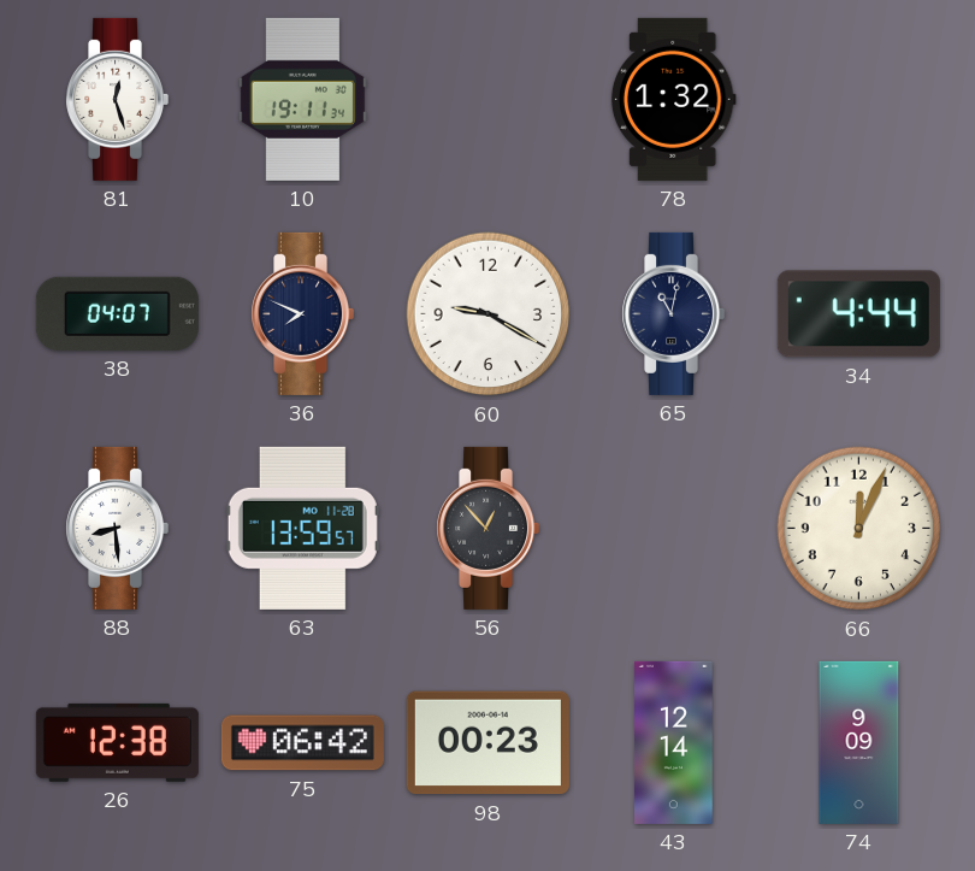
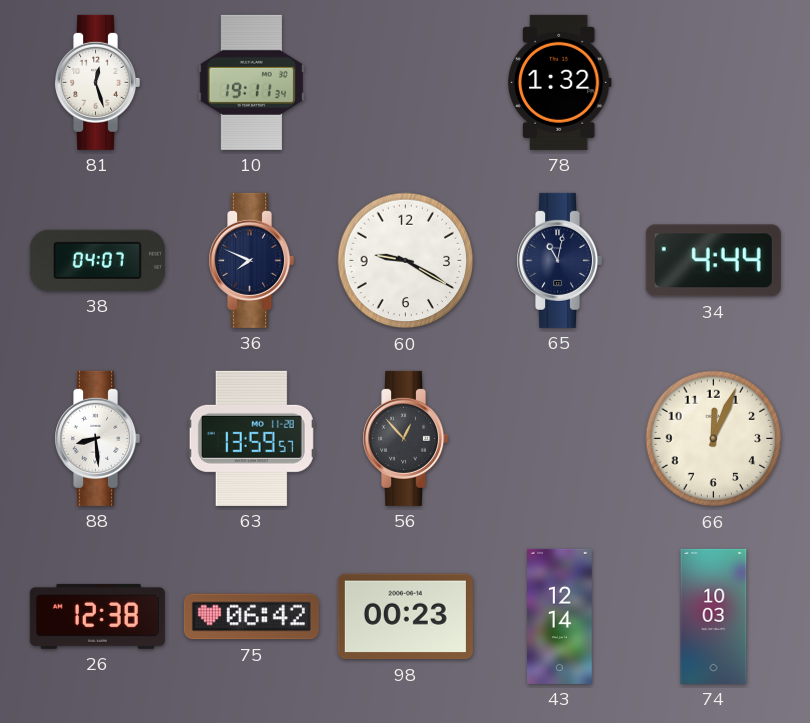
74: 9:09 -> 10:03 (714, 616)
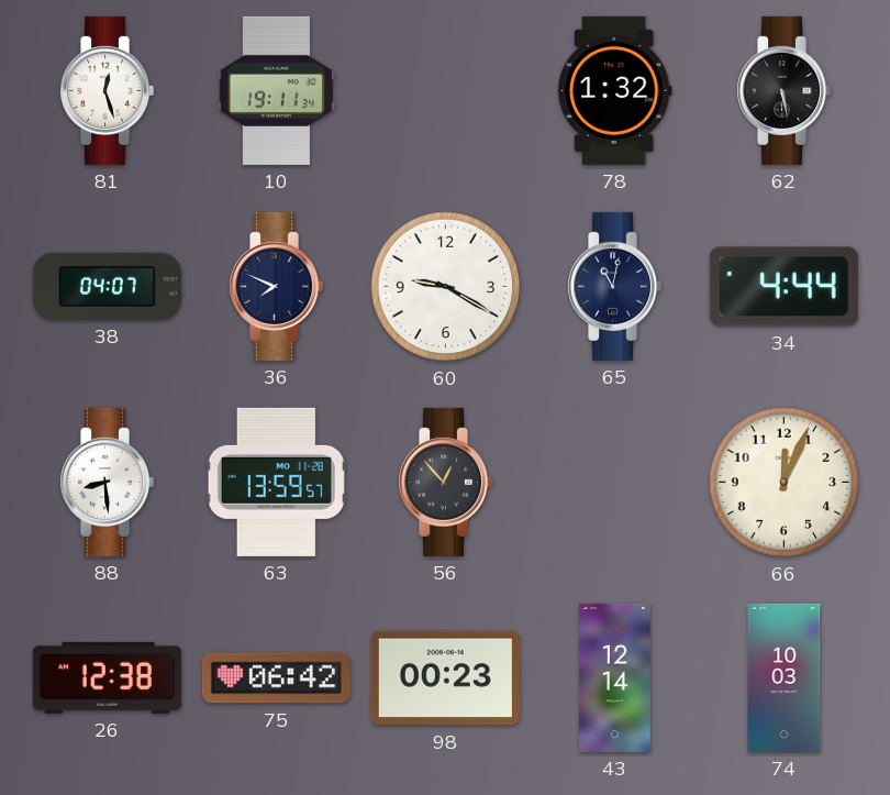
62: none -> 5:28 (785, 90)
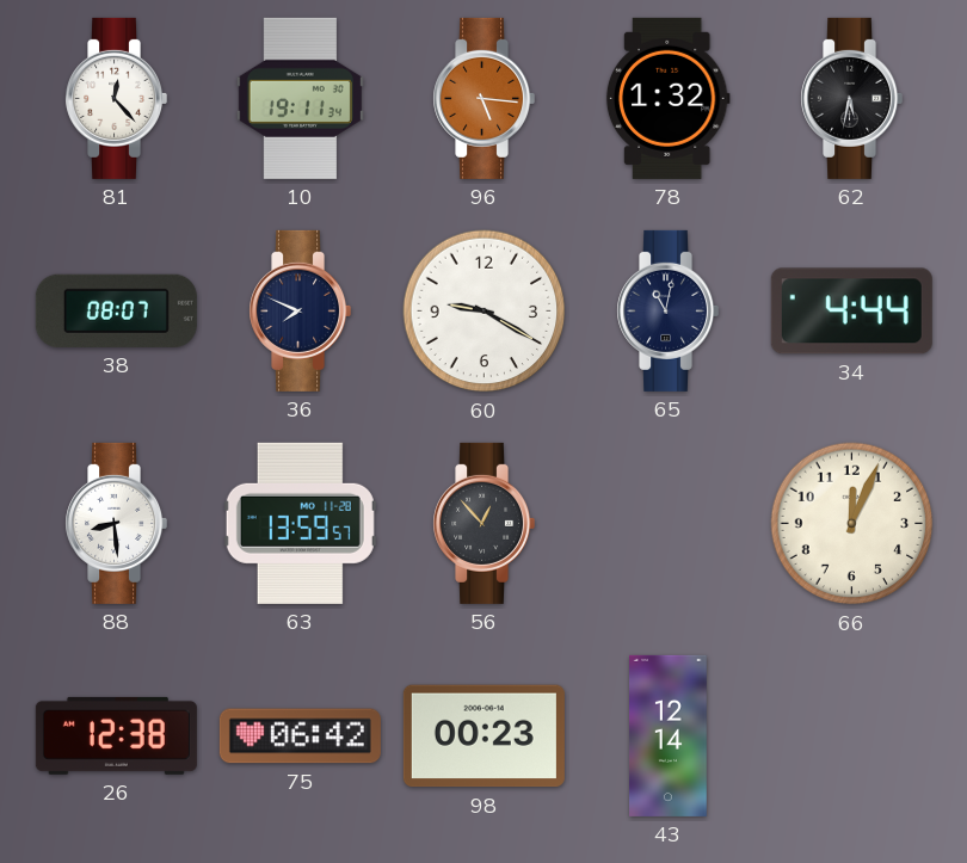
81: 12:27 -> 12:23 (117, 98)
96: none -> 5:16 (485, 98)
62: 5:28 -> 5:32 (852, 98)
38: 04:07 -> 08:07 (116, 310)
74: 10:03 -> none (785, 677)
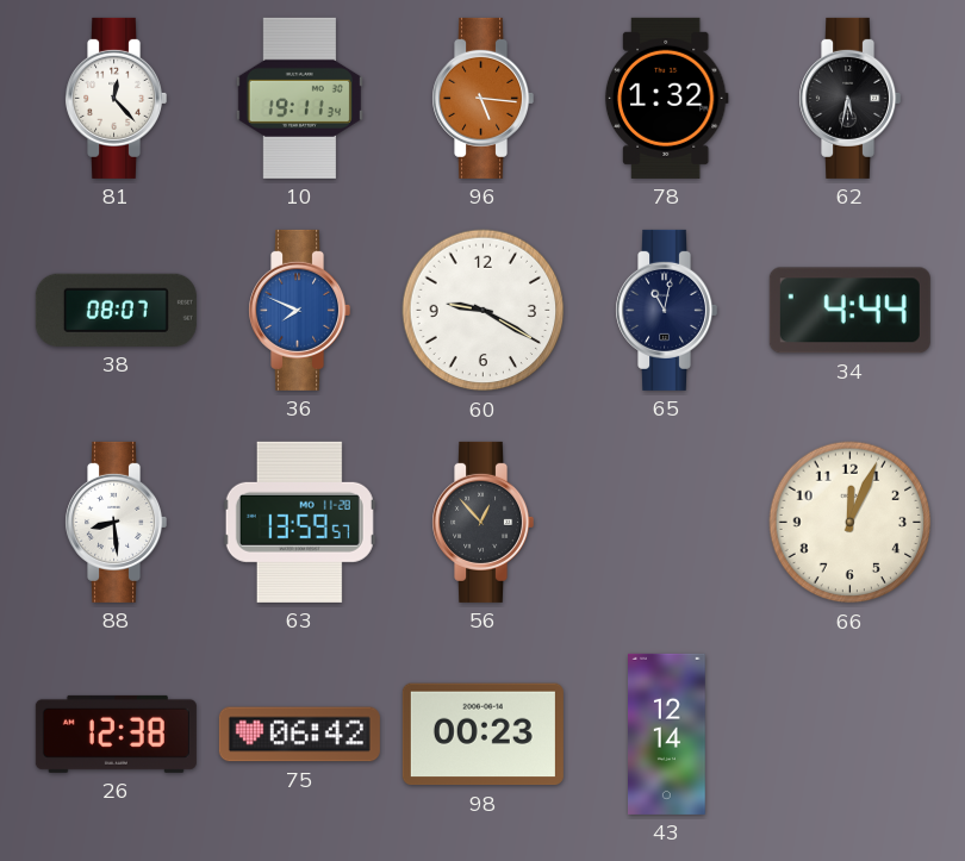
36 dial: navy -> blue (300, 310)
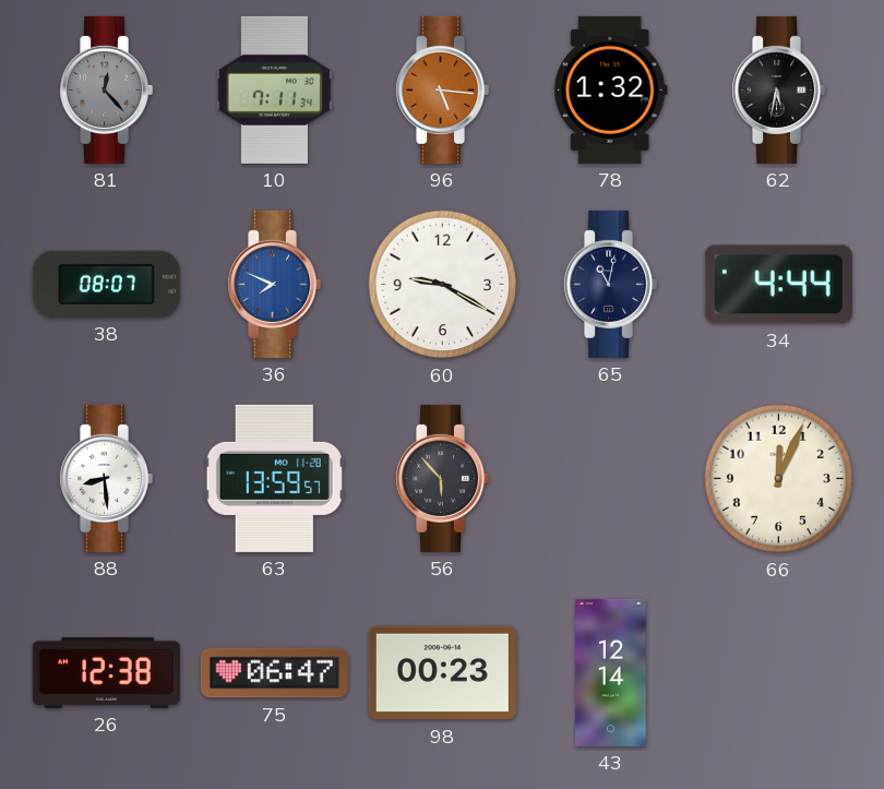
81 dial: white -> grey (107, 89)
10: 19:11 -> 7:11 (274, 89)
56: 12:53 -> 5:53 (443, 478)
75: 06:42 -> 06:47 (274, 673)
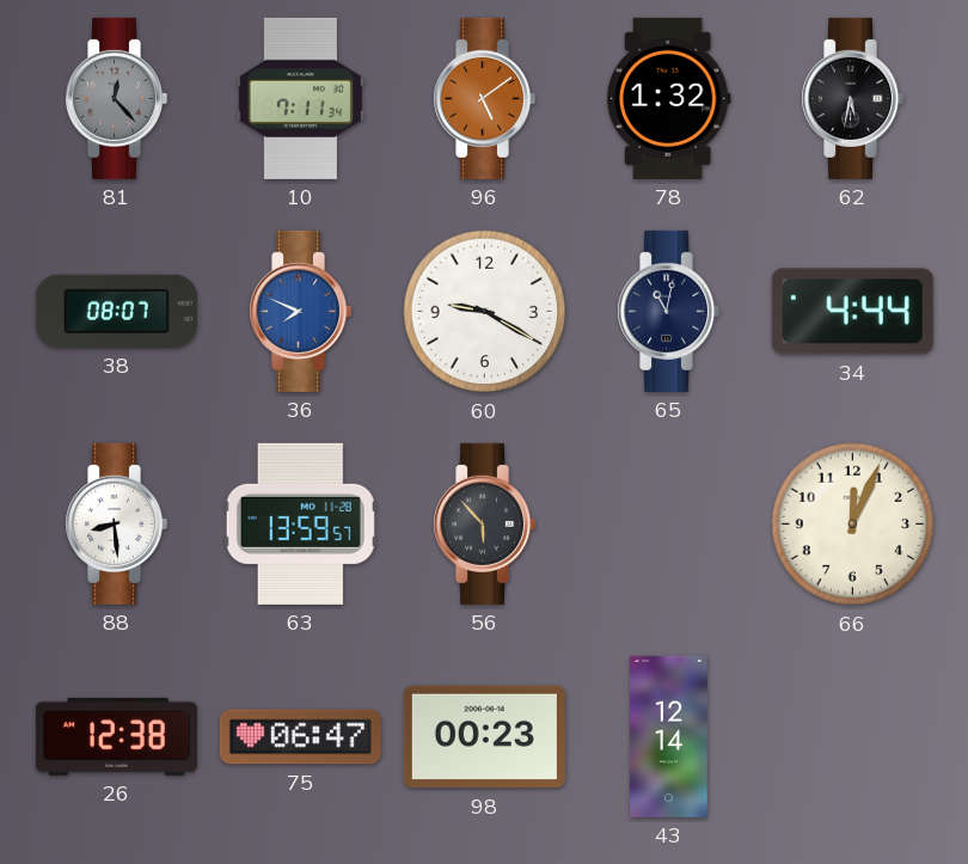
96: 5:16 -> 5:09 (485, 98)
